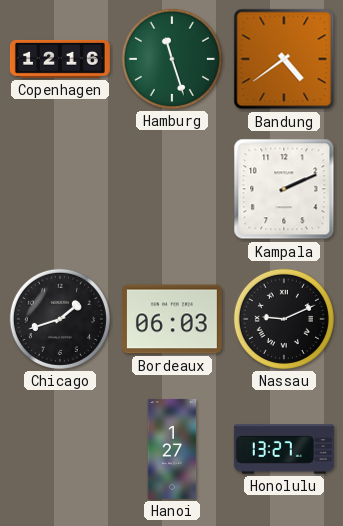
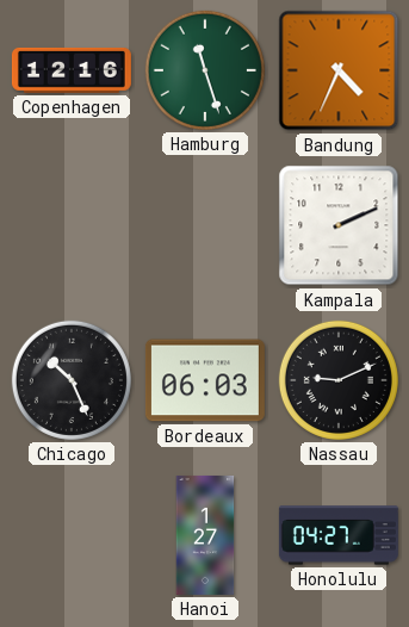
Bandung: 4:39 -> 4:34 (339, 70)
Chicago: 1:42 -> 10:26 (72, 380)
Honolulu: 13:27 -> 04:27 (339, 535)
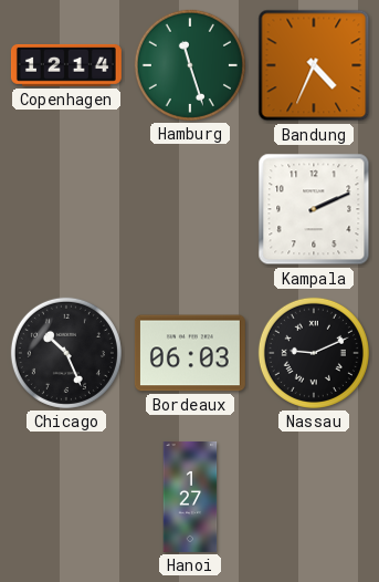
Copenhagen: 12:16 -> 12:14 (66, 65)
Honolulu: 04:27 -> none (339, 535)
